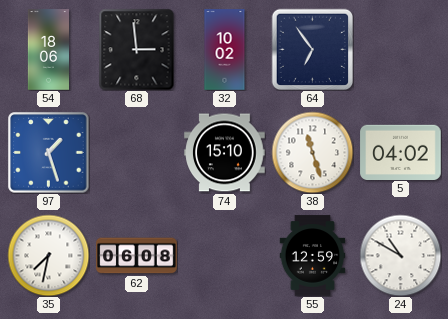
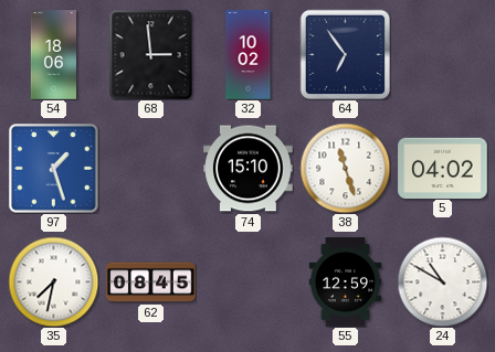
62: 06:08 -> 08:45 (151, 282)
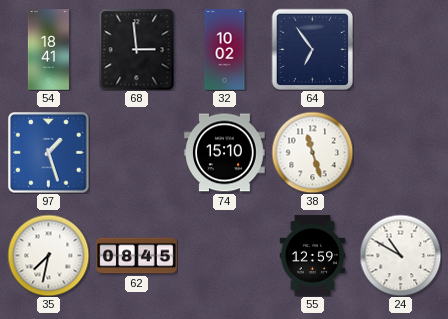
54: 18:06 -> 18:41 (48, 50)
5: 04:02 -> none (443, 168)
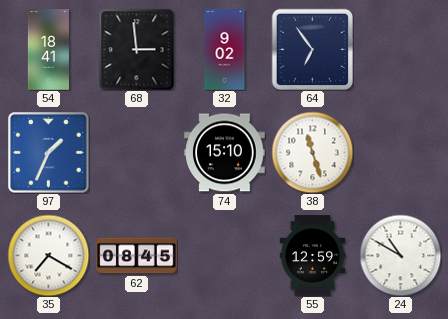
32: 10:02 -> 9:02 (225, 50)
97: 1:27 -> 1:34 (48, 152)
35: 7:32 -> 7:20 (48, 255)
